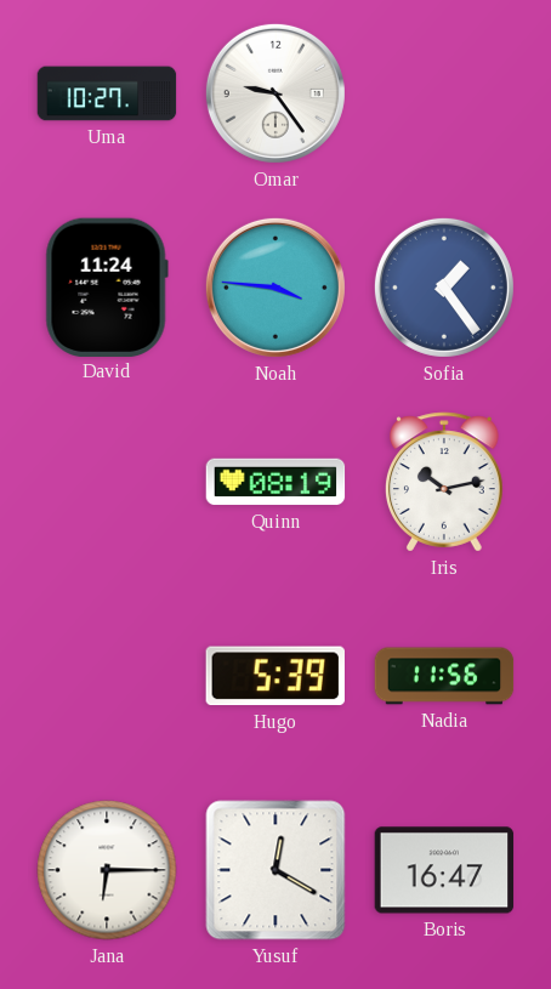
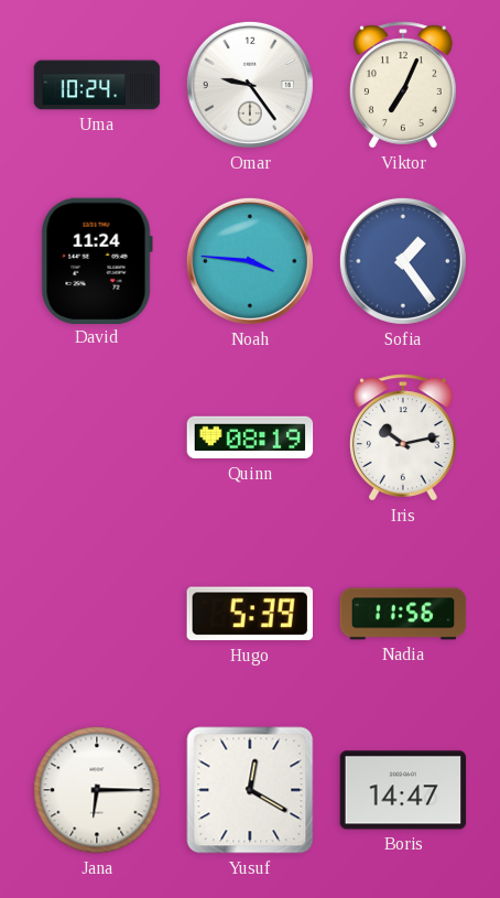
Uma: 10:27 -> 10:24 (97, 85)
Viktor: none -> 7:04 (404, 85)
Boris: 16:47 -> 14:47 (403, 790)
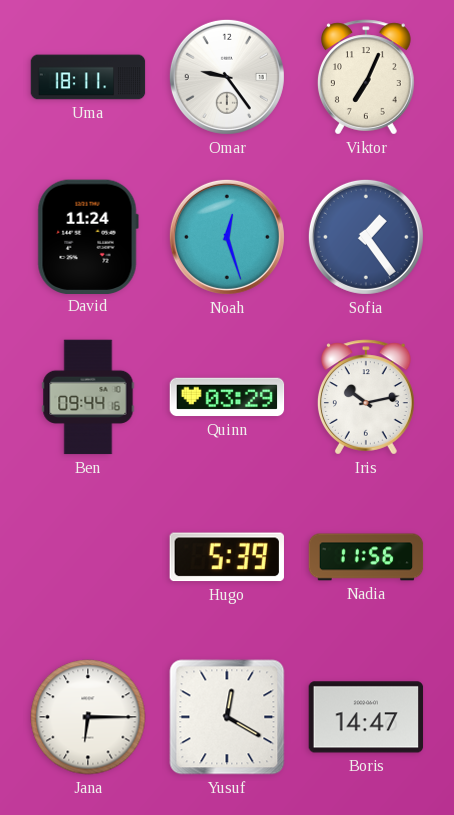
Uma: 10:24 -> 18:11 (88, 77)
Noah: 3:46 -> 12:27 (227, 237)
Ben: none -> 09:44 (88, 397)
Quinn: 08:19 -> 03:29 (227, 397)
